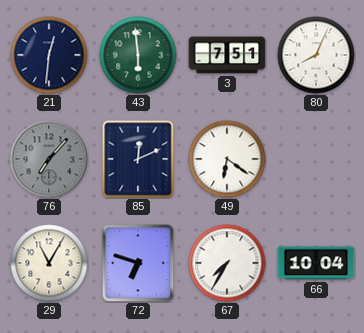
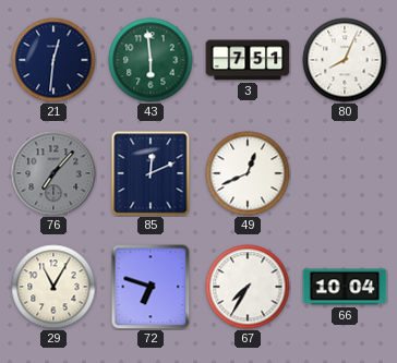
49: 6:21 -> 12:41 (248, 173)
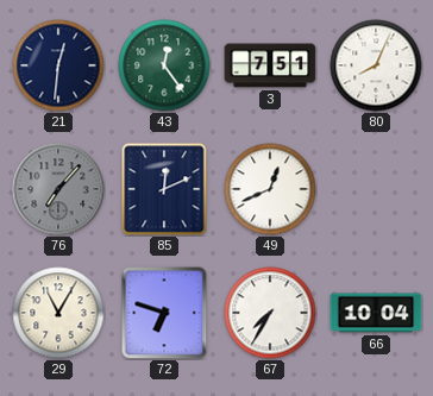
43: 5:59 -> 12:24 (164, 65)
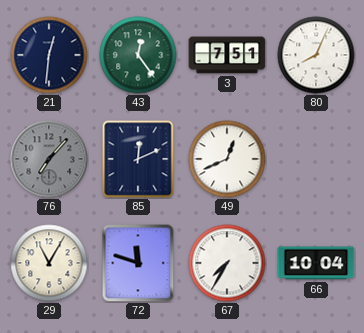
72: 6:48 -> 11:48 (138, 263)
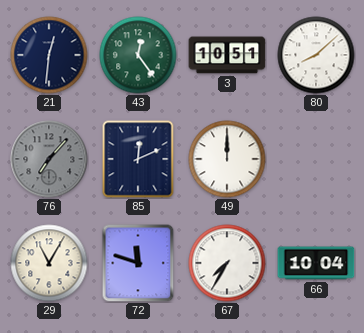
3: 7:51 -> 10:51 (227, 55)
80: 8:04 -> 8:08 (316, 55)
49: 12:41 -> 12:00 (227, 159)
